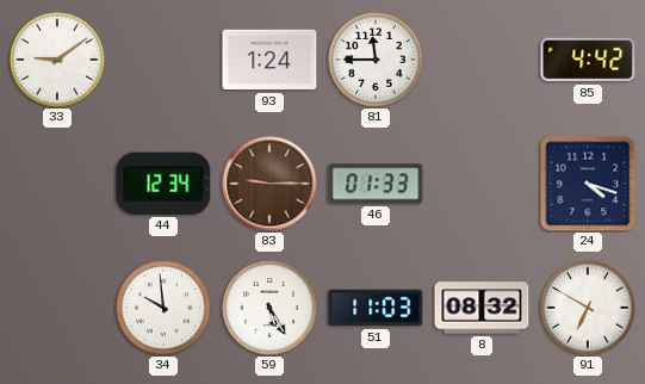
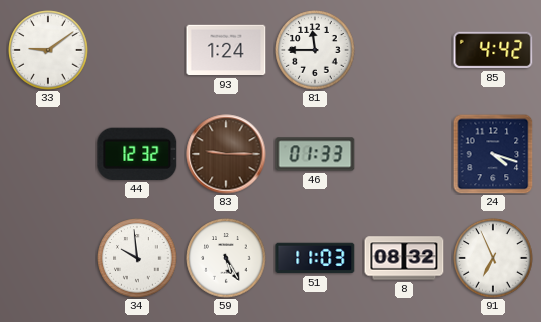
44: 12:34 -> 12:32 (137, 154)
91: 6:50 -> 6:56 (493, 258)
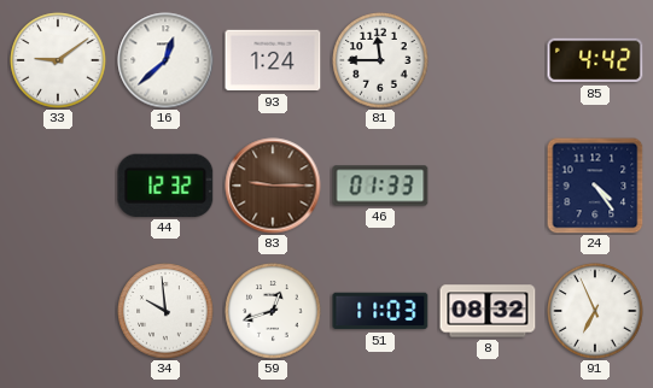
16: none -> 12:38 (165, 60)
24: 4:18 -> 4:24 (595, 186)
59: 5:25 -> 12:42 (273, 311)
